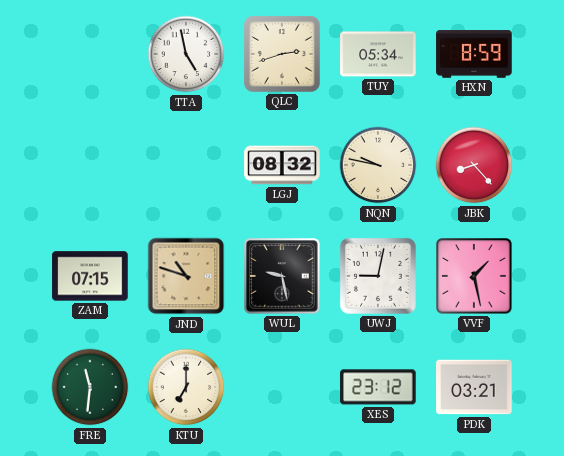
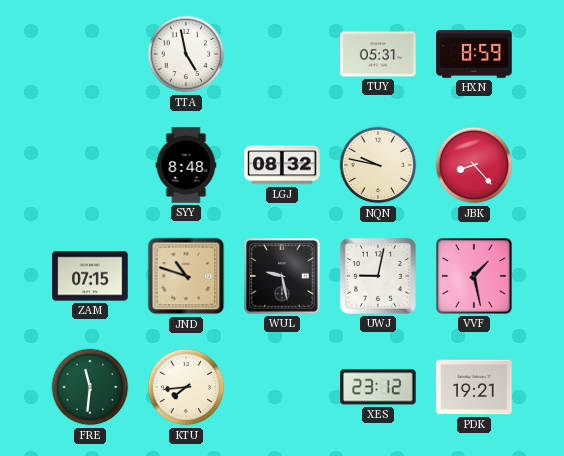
QLC: 2:42 -> none (282, 54)
TUY: 05:34 -> 05:31 (378, 54)
SYY: none -> 8:48 (186, 165)
KTU: 7:00 -> 7:44 (186, 387)
PDK: 03:21 -> 19:21 (474, 387)
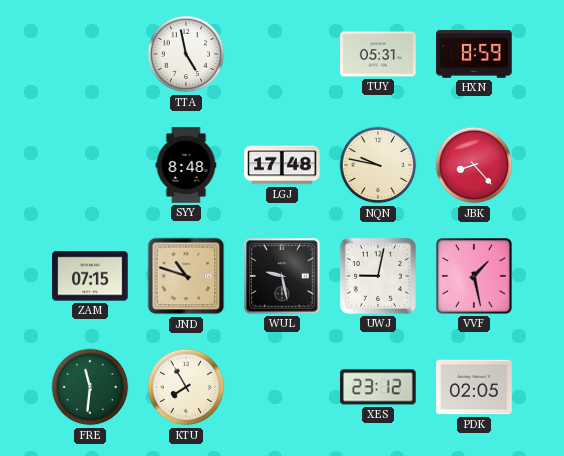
LGJ: 08:32 -> 17:48 (282, 165)
KTU: 7:44 -> 7:55 (186, 387)
PDK: 19:21 -> 02:05 (474, 387)
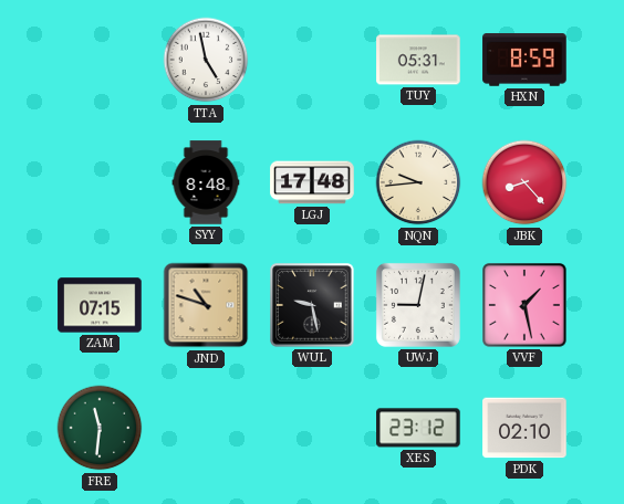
NQN: 9:47 -> 9:44 (418, 182)
KTU: 7:55 -> none (186, 387)
PDK: 02:05 -> 02:10 (524, 428)
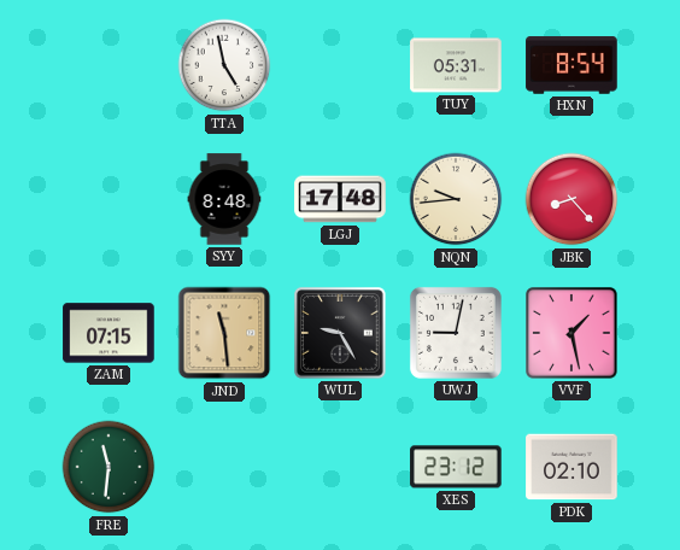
HXN: 8:59 -> 8:54 (571, 65)
JND: 10:48 -> 11:29 (224, 333)
WUL: 9:28 -> 9:25 (340, 333)
